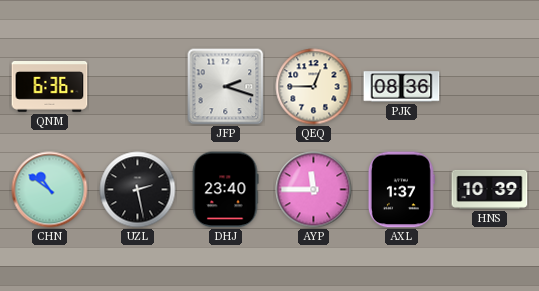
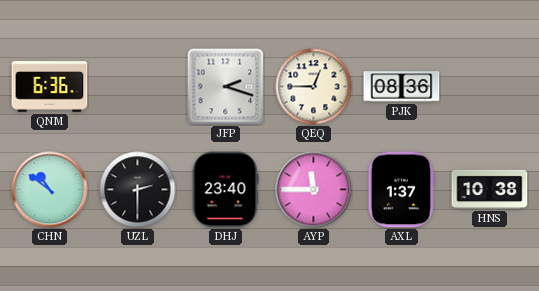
UZL: 2:28 -> 2:30 (138, 190)
HNS: 10:39 -> 10:38 (490, 189)
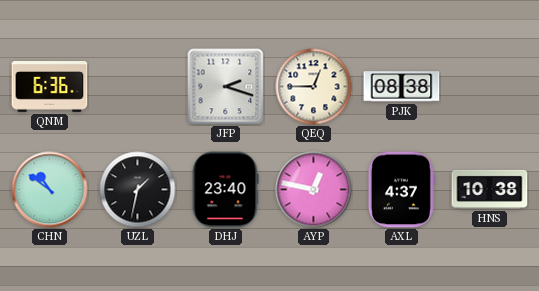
PJK: 08:36 -> 08:38 (402, 87)
UZL: 2:30 -> 1:32 (138, 190)
AYP: 11:45 -> 12:47 (314, 190)
AXL: 1:37 -> 4:37 (401, 190)
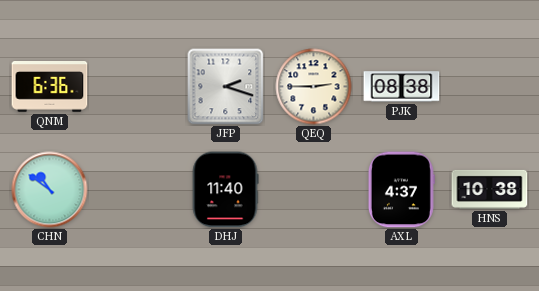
QEQ: 12:45 -> 2:45 (314, 87)
UZL: 1:32 -> none (138, 190)
DHJ: 23:40 -> 11:40 (225, 190)
AYP: 12:47 -> none (314, 190)
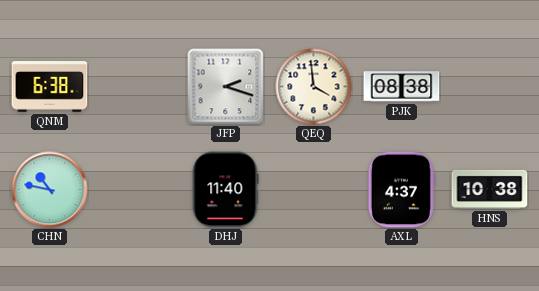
QNM: 6:36 -> 6:38 (50, 87)
QEQ: 2:45 -> 3:59 (314, 87)
CHN: 10:51 -> 10:47 (50, 190)
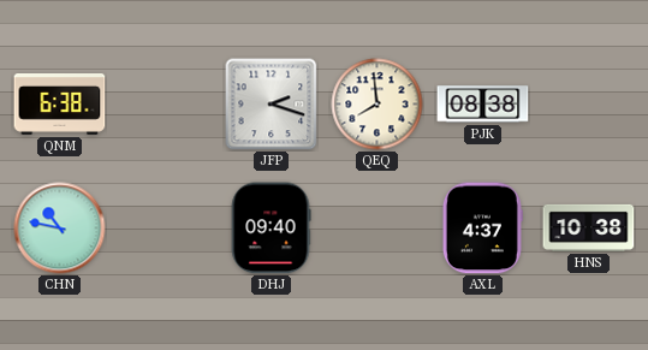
QEQ: 3:59 -> 7:59 (377, 105)
DHJ: 11:40 -> 09:40 (271, 229)
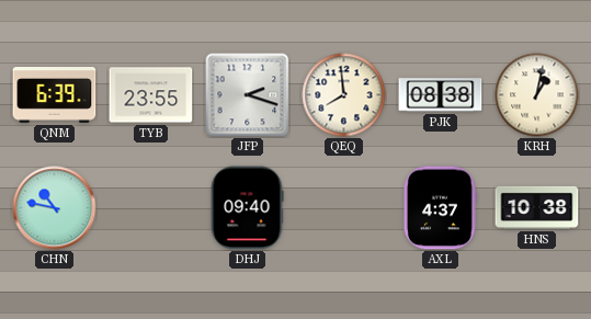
QNM: 6:38 -> 6:39 (55, 95)
TYB: none -> 23:55 (151, 95)
KRH: none -> 1:02 (537, 95)
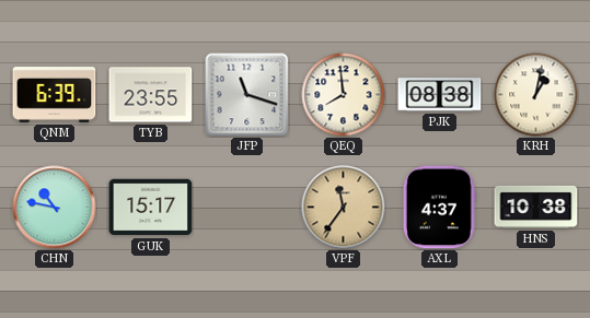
JFP: 2:18 -> 11:18 (247, 95)
GUK: none -> 15:17 (151, 208)
DHJ: 09:40 -> none (247, 208)
VPF: none -> 11:36 (344, 208)
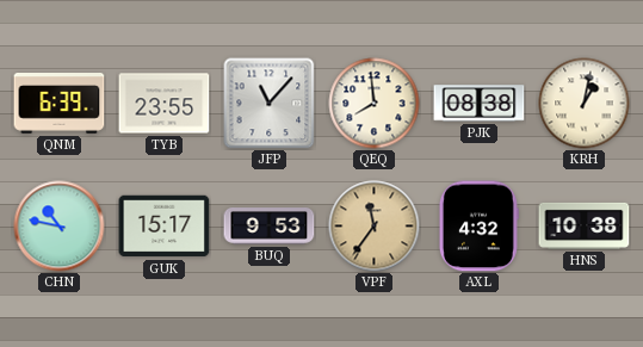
JFP: 11:18 -> 11:07 (270, 104)
BUQ: none -> 9:53 (270, 227)
AXL: 4:37 -> 4:32 (478, 227)
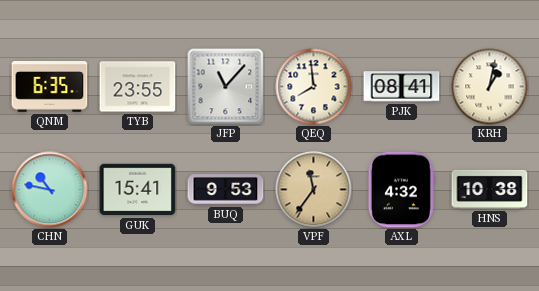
QNM: 6:39 -> 6:35 (50, 87)
PJK: 08:38 -> 08:41 (402, 87)
GUK: 15:17 -> 15:41 (138, 190)
